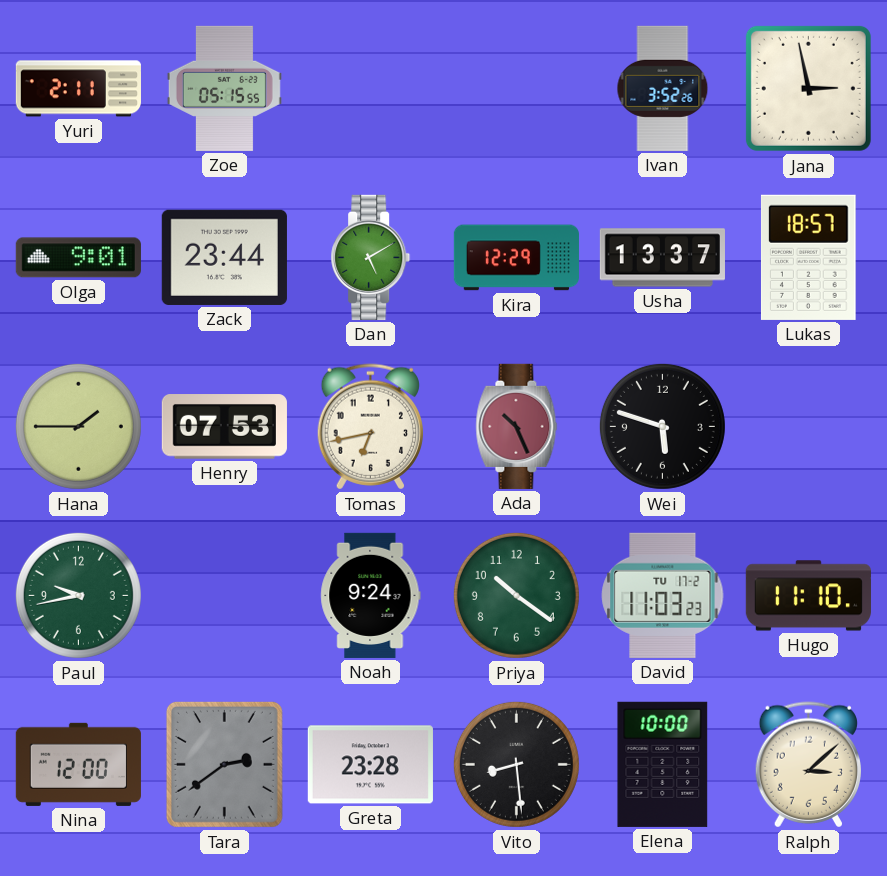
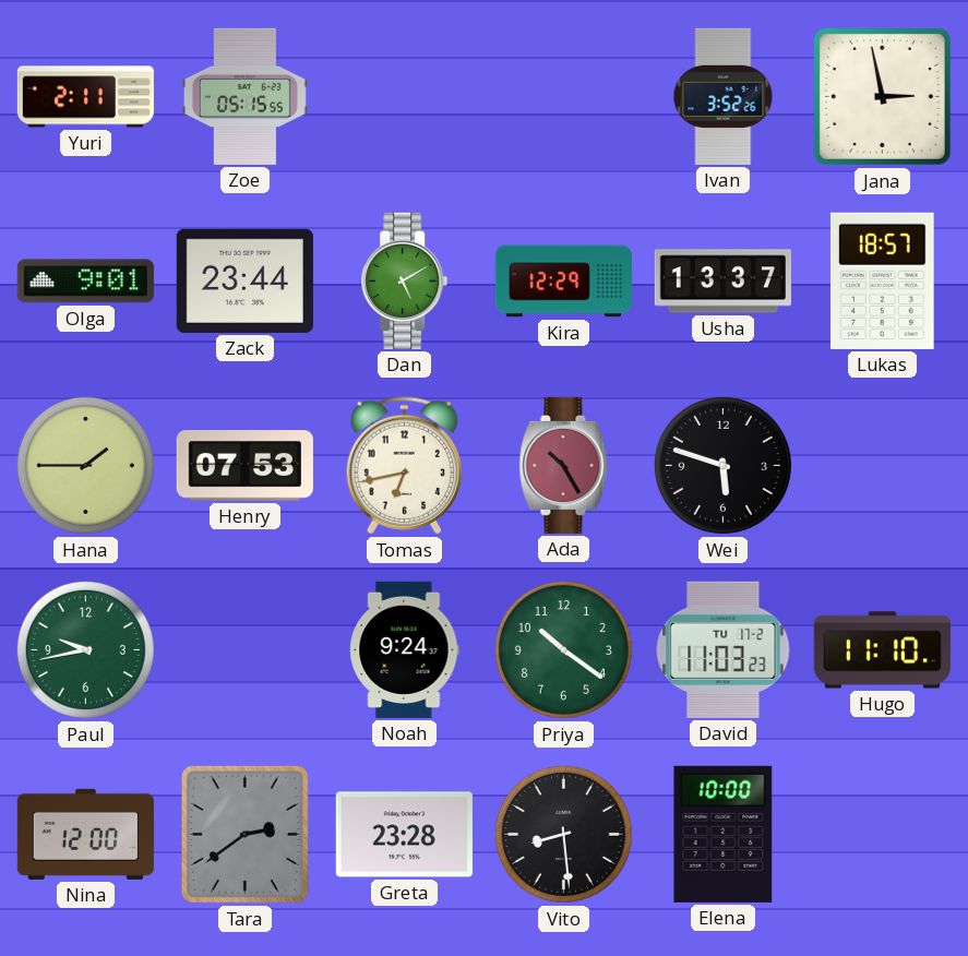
Ada: 10:26 -> 10:25 (564, 465)
Ralph: 3:08 -> none (808, 765)
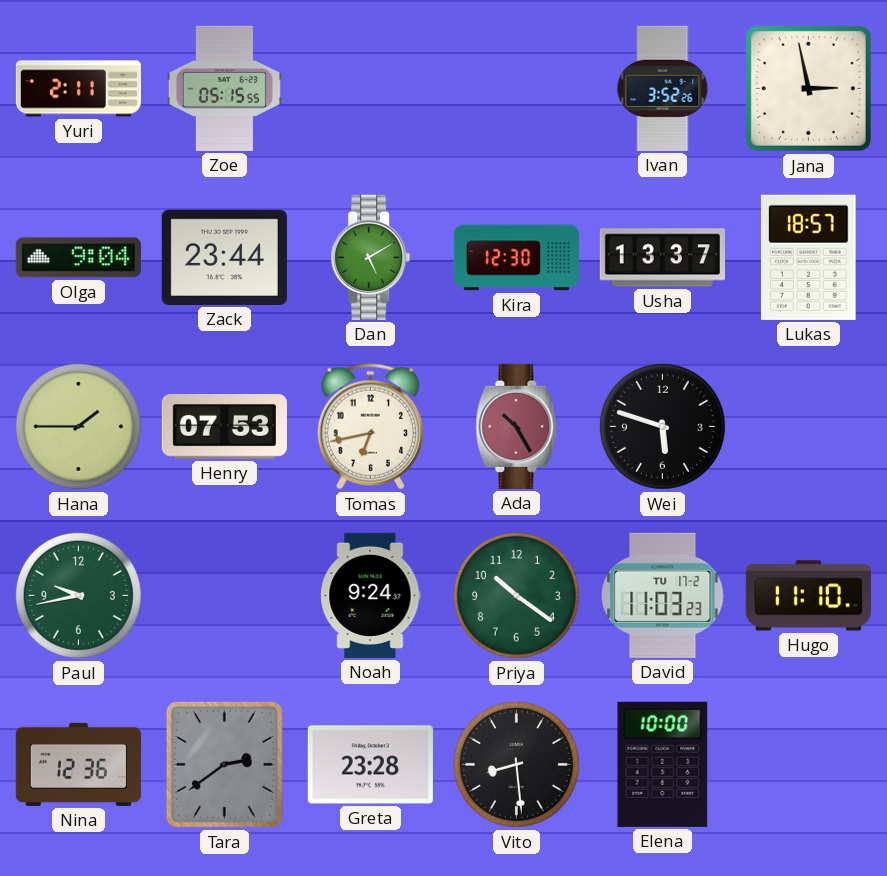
Olga: 9:01 -> 9:04 (78, 258)
Kira: 12:29 -> 12:30 (516, 258)
Nina: 12:00 -> 12:36 (78, 764)
